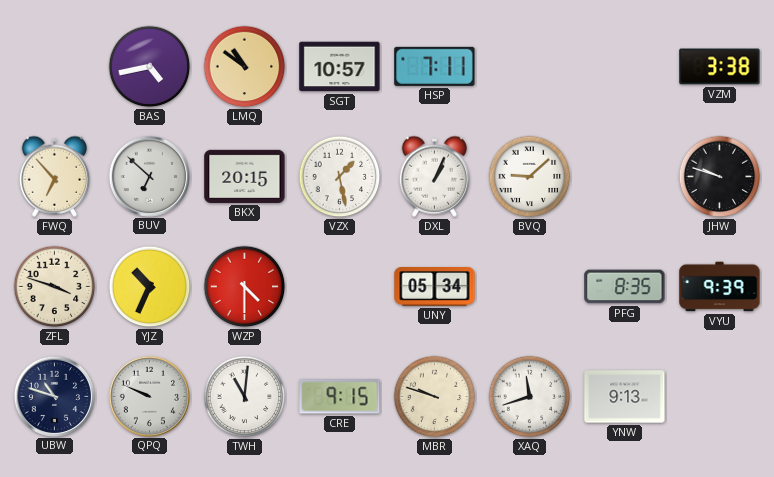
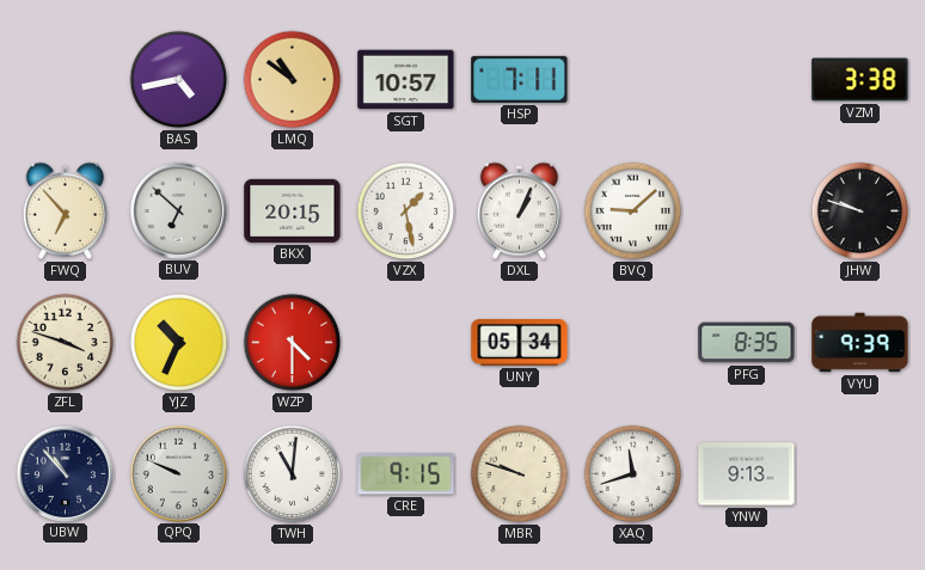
UBW: 10:48 -> 10:53 (65, 473)
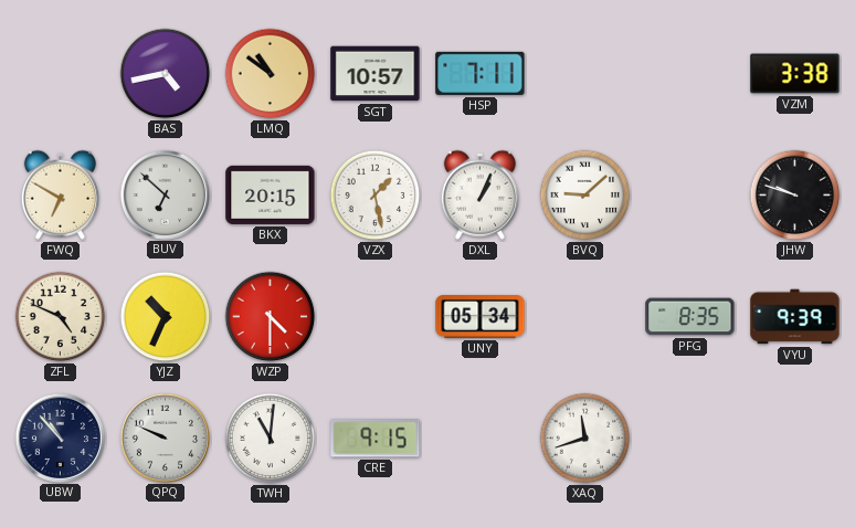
FWQ: 6:53 -> 6:50 (60, 194)
ZFL: 3:48 -> 4:49 (61, 317)
MBR: 9:48 -> none (520, 474)
YNW: 9:13 -> none (747, 474)
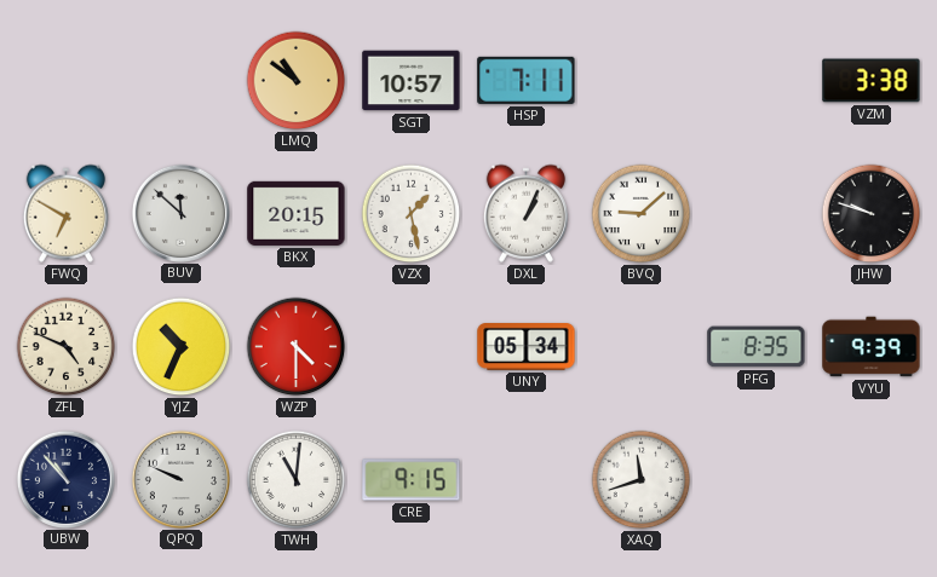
BAS: 4:43 -> none (166, 74)
BUV: 6:52 -> 11:52 (180, 213)
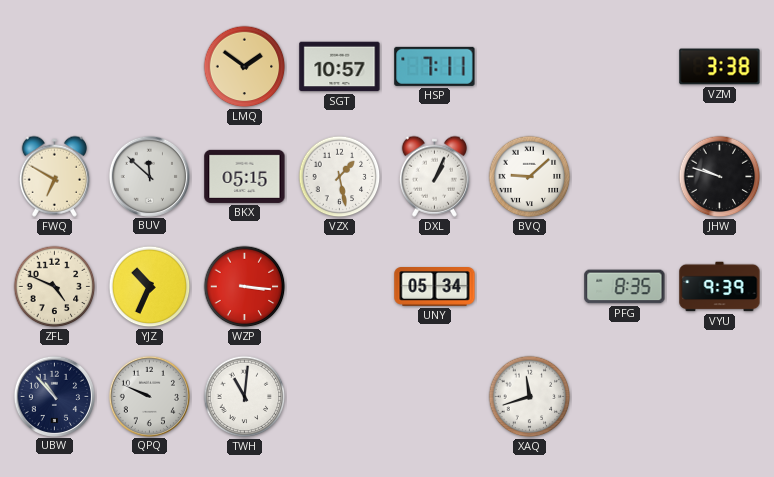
LMQ: 10:51 -> 1:51 (245, 67)
BKX: 20:15 -> 05:15 (245, 176)
WZP: 4:30 -> 3:16 (245, 287)
CRE: 9:15 -> none (412, 480)
